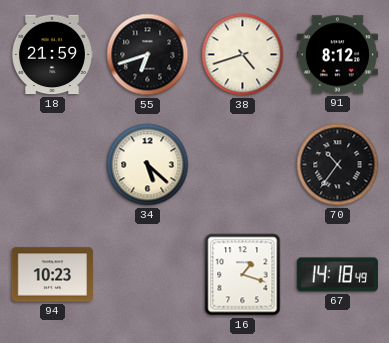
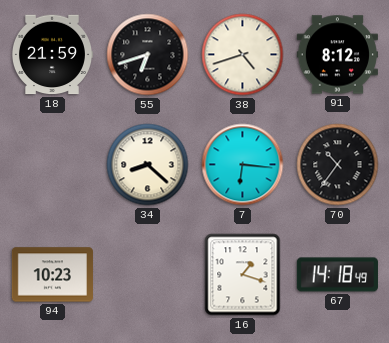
34: 5:22 -> 8:22 (148, 165)
7: none -> 6:16 (243, 165)
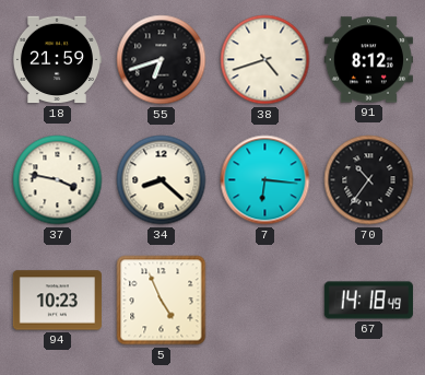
37: none -> 3:47 (58, 180)
5: none -> 4:56 (162, 301)
16: 1:18 -> none (243, 275)
